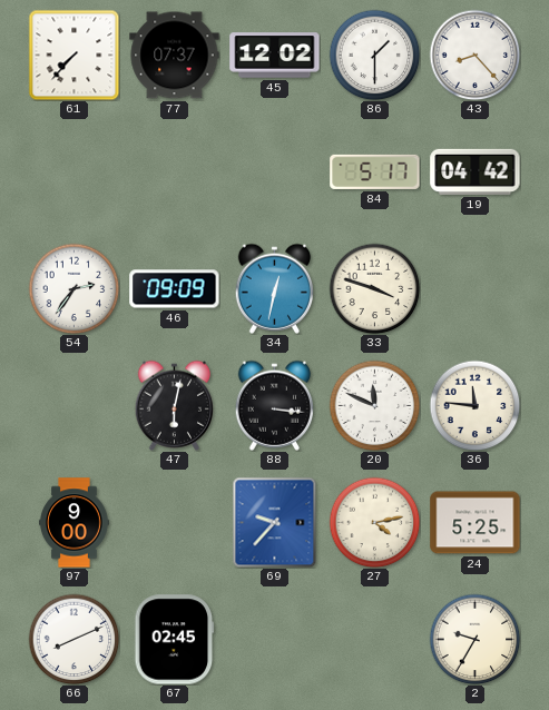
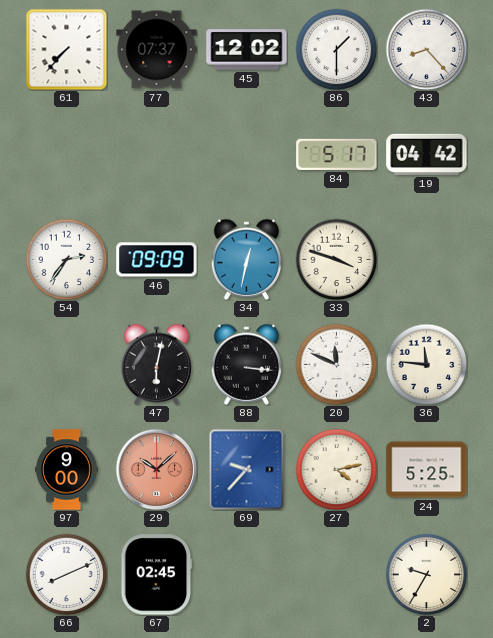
29: none -> 10:08 (156, 469)
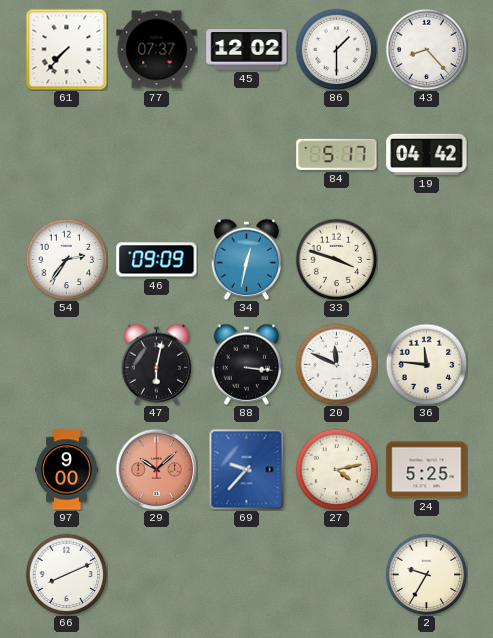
67: 02:45 -> none (157, 575)
